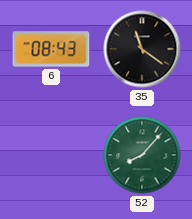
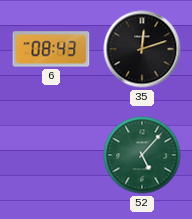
35: 11:21 -> 12:12 (142, 49)
52: 8:07 -> 5:07 (142, 155)
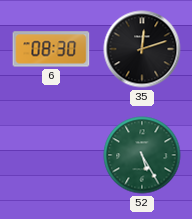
6: 08:43 -> 08:30 (51, 49)
52: 5:07 -> 5:25 (142, 155)
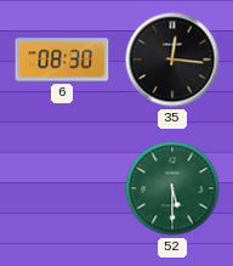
35: 12:12 -> 12:16 (172, 60)
52: 5:25 -> 5:30 (172, 188)
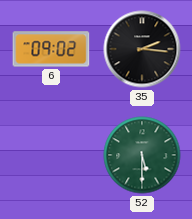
6: 08:30 -> 09:02 (51, 49)
35: 12:16 -> 2:16 (142, 49)
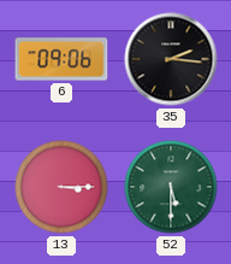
6: 09:02 -> 09:06 (61, 59)
13: none -> 3:15 (61, 187)
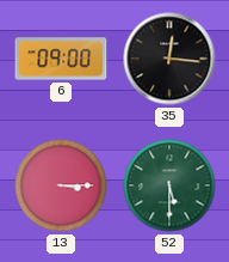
6: 09:06 -> 09:00 (61, 59)
35: 2:16 -> 12:16 (169, 59)
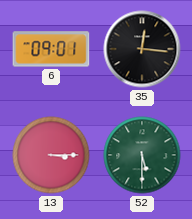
6: 09:00 -> 09:01 (51, 49)
